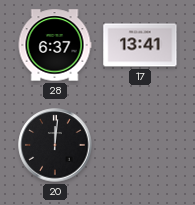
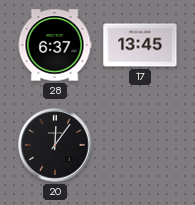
17: 13:41 -> 13:45 (140, 45)
20: 12:01 -> 12:06 (55, 145)
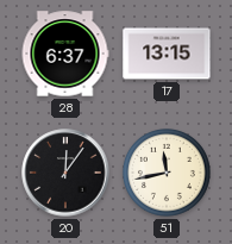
17: 13:45 -> 13:15 (167, 54)
51: none -> 11:43 (167, 173)
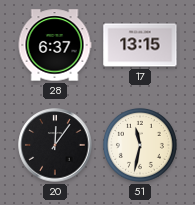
51: 11:43 -> 11:32 (140, 145)
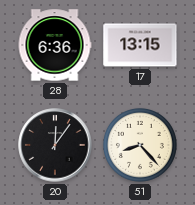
28: 6:37 -> 6:36 (55, 45)
51: 11:32 -> 8:23 (140, 145)
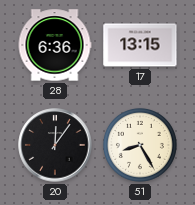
51: 8:23 -> 8:25 (140, 145)
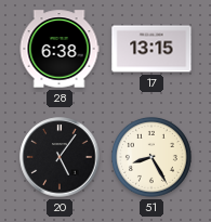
28: 6:36 -> 6:38 (60, 49)
20: 12:06 -> 5:06 (60, 157)
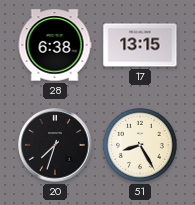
20: 5:06 -> 7:33 (55, 145)
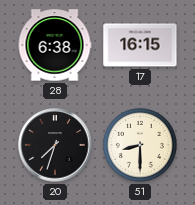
17: 13:15 -> 16:15 (140, 45)
51: 8:25 -> 8:30 (140, 145)
